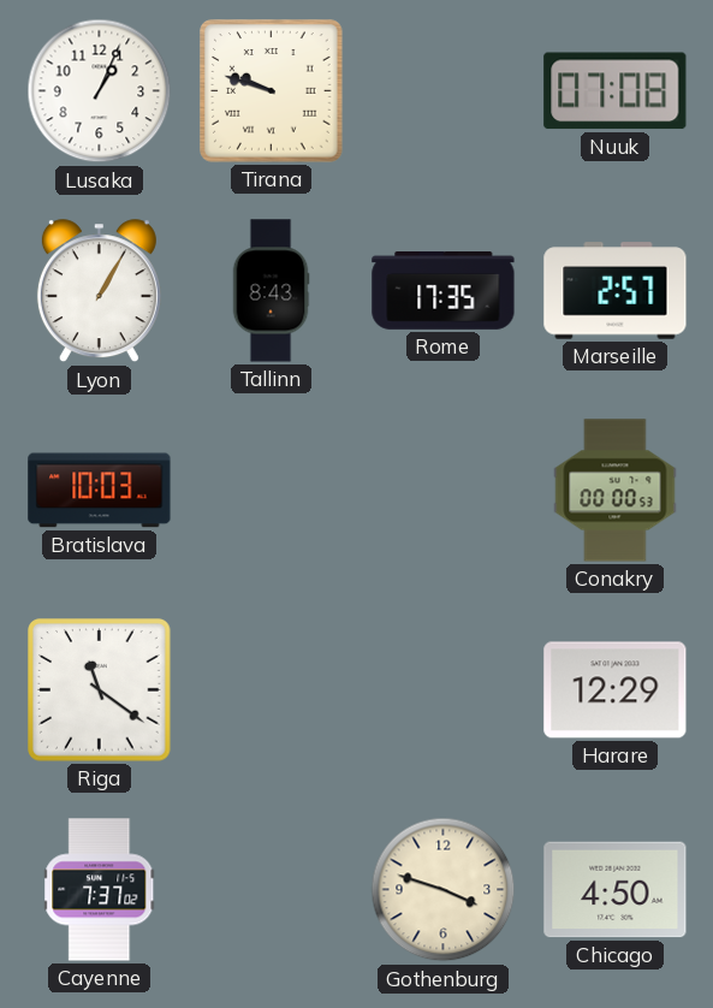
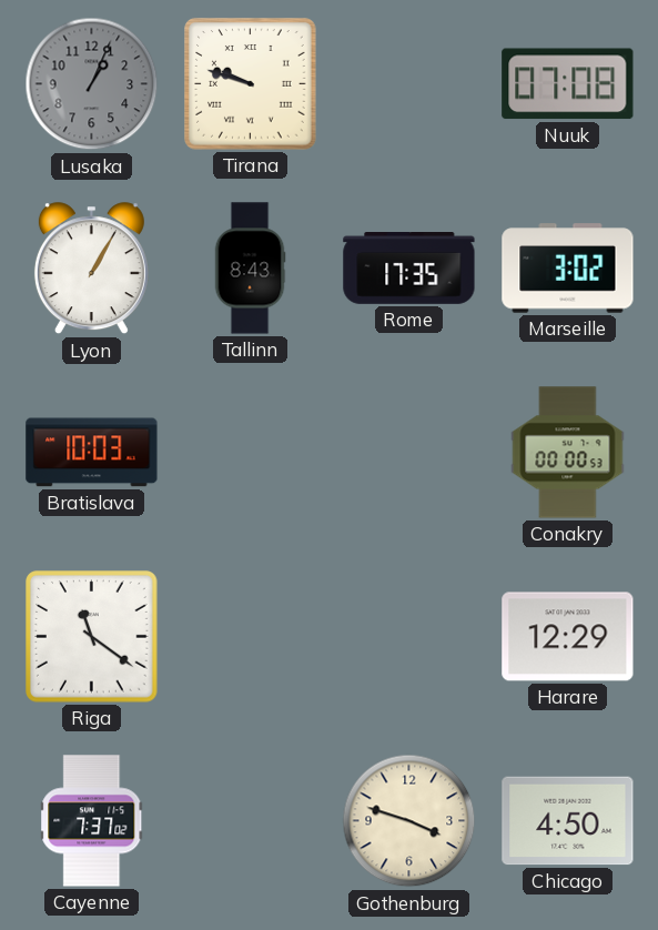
Lusaka dial: white -> grey (92, 84)
Marseille: 2:57 -> 3:02 (568, 269)
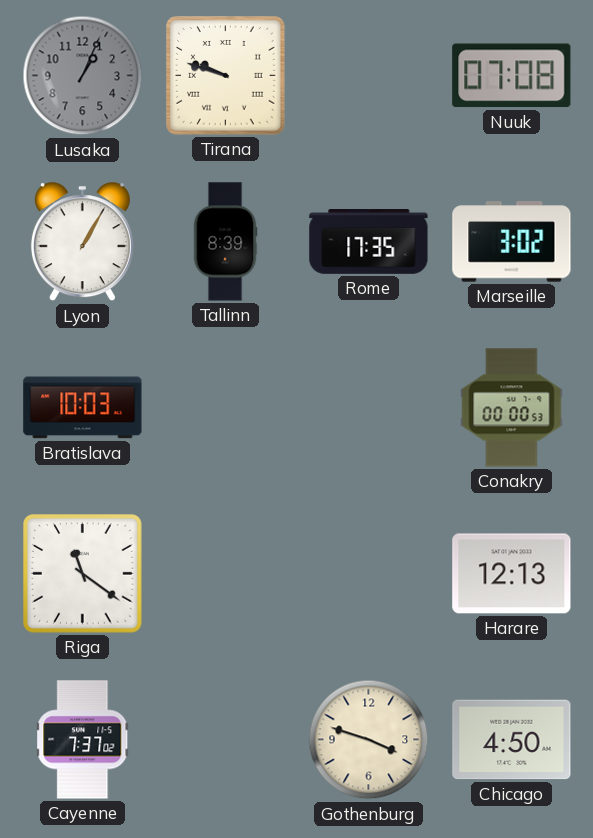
Tallinn: 8:43 -> 8:39 (225, 242)
Harare: 12:29 -> 12:13 (512, 574)
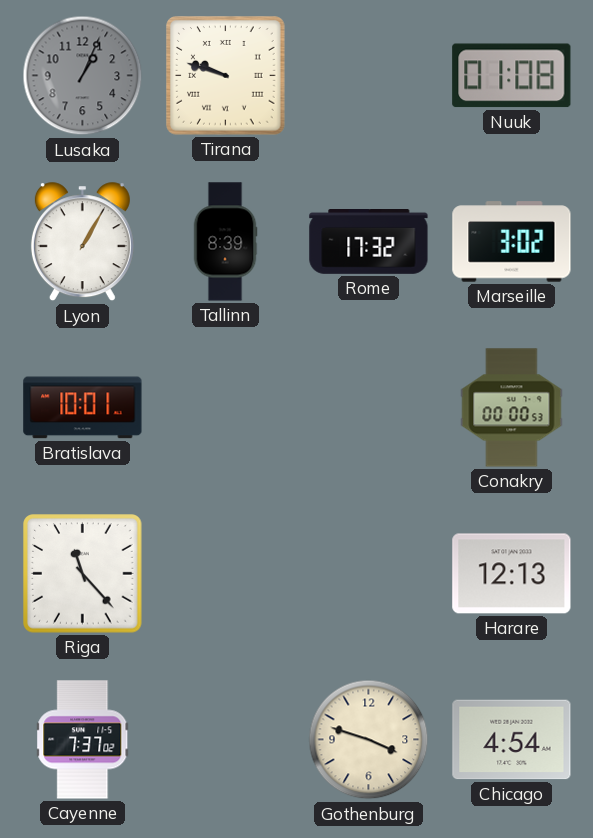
Nuuk: 07:08 -> 01:08 (512, 76)
Rome: 17:35 -> 17:32 (369, 242)
Bratislava: 10:03 -> 10:01 (83, 408)
Riga: 11:21 -> 11:23 (83, 574)
Chicago: 4:50 -> 4:54 (512, 740)
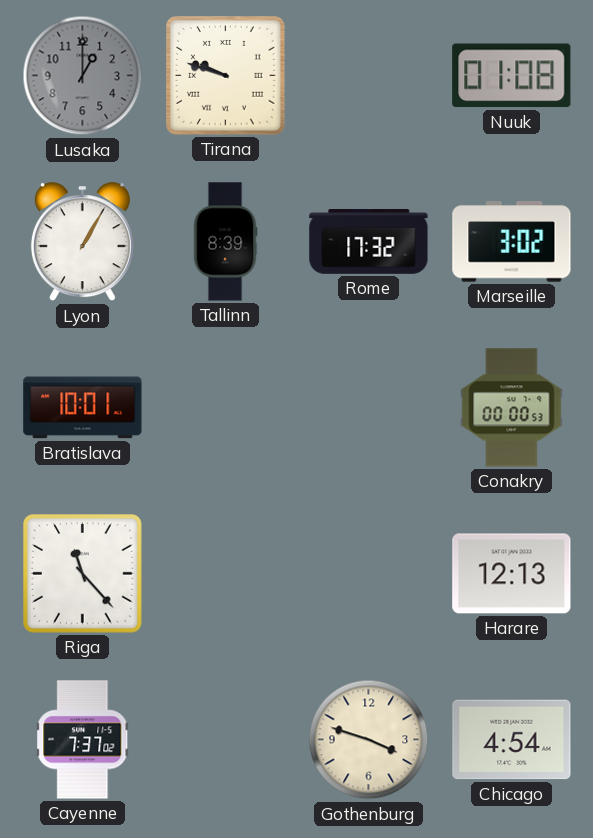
Lusaka: 1:04 -> 1:00 (83, 76)
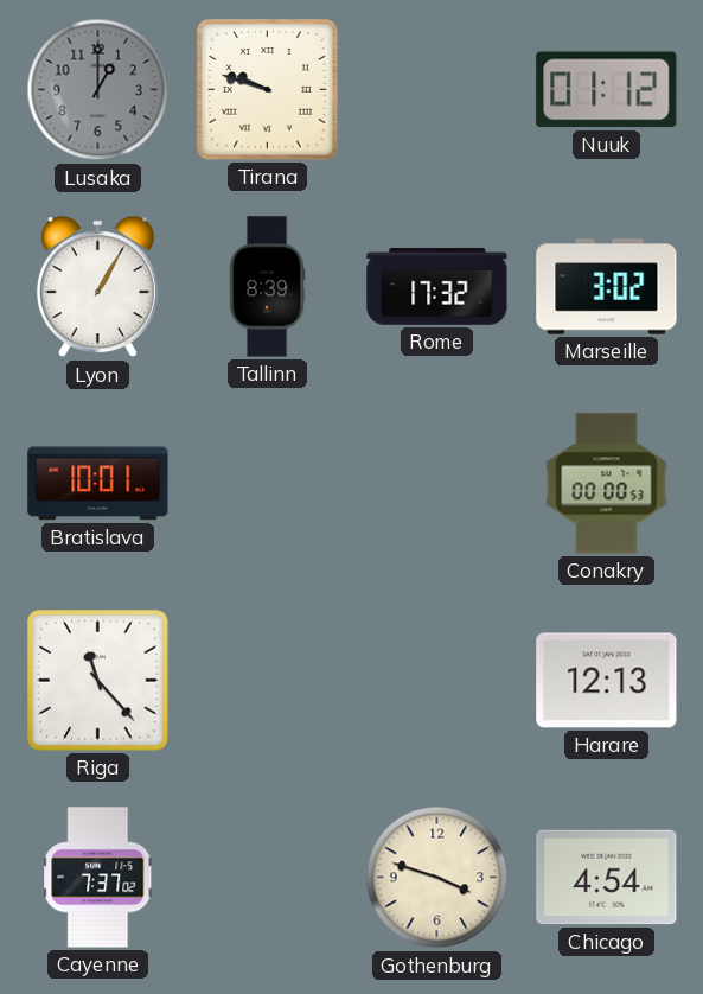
Nuuk: 01:08 -> 01:12 (607, 90)
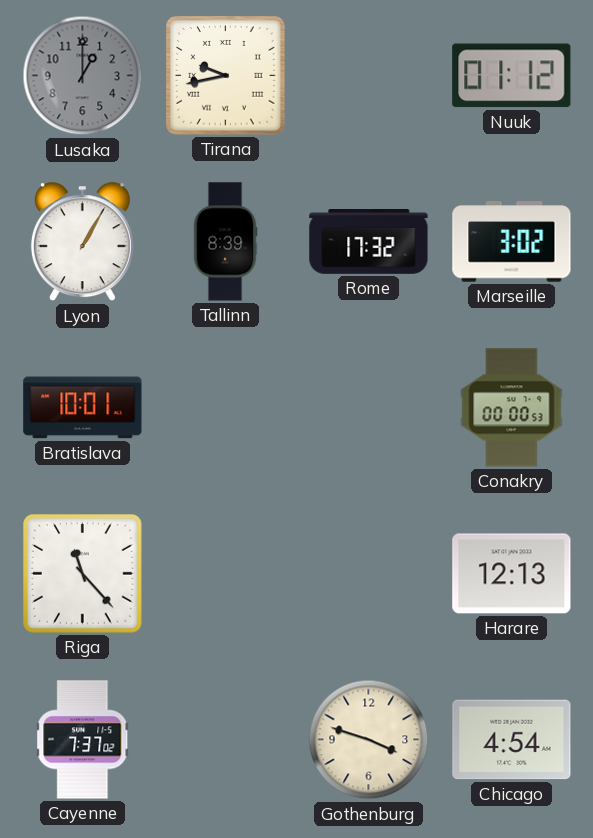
Tirana: 9:48 -> 9:43 (226, 76)
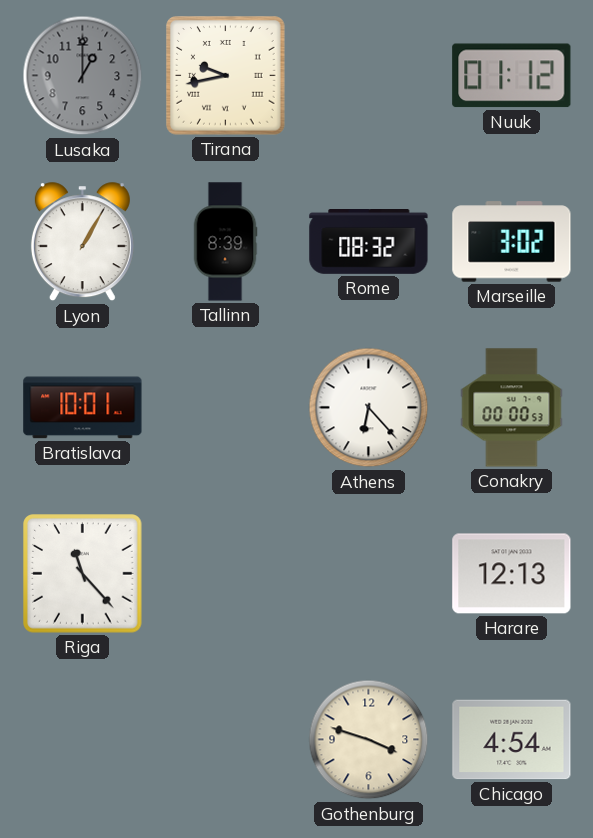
Rome: 17:32 -> 08:32 (369, 242)
Athens: none -> 6:23 (369, 408)
Cayenne: 7:37 -> none (83, 740)
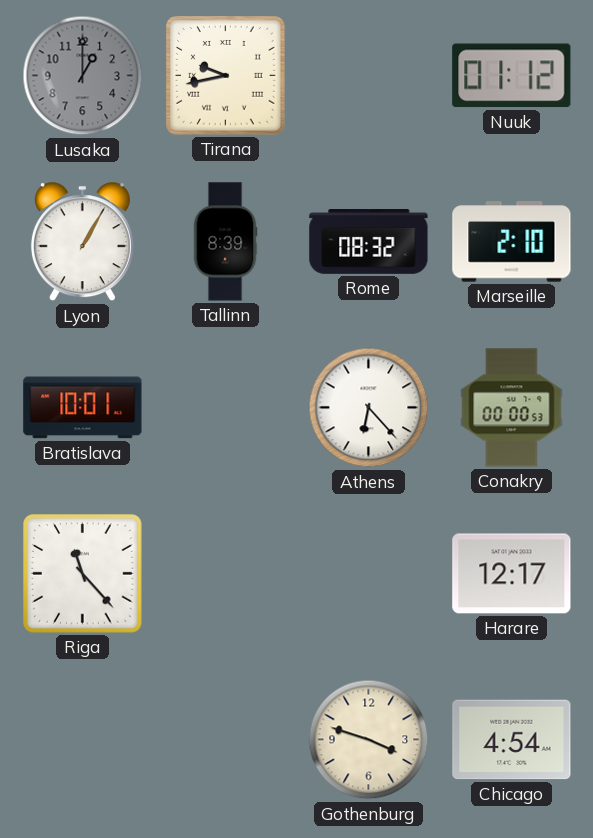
Marseille: 3:02 -> 2:10 (512, 242)
Harare: 12:13 -> 12:17 (512, 574)
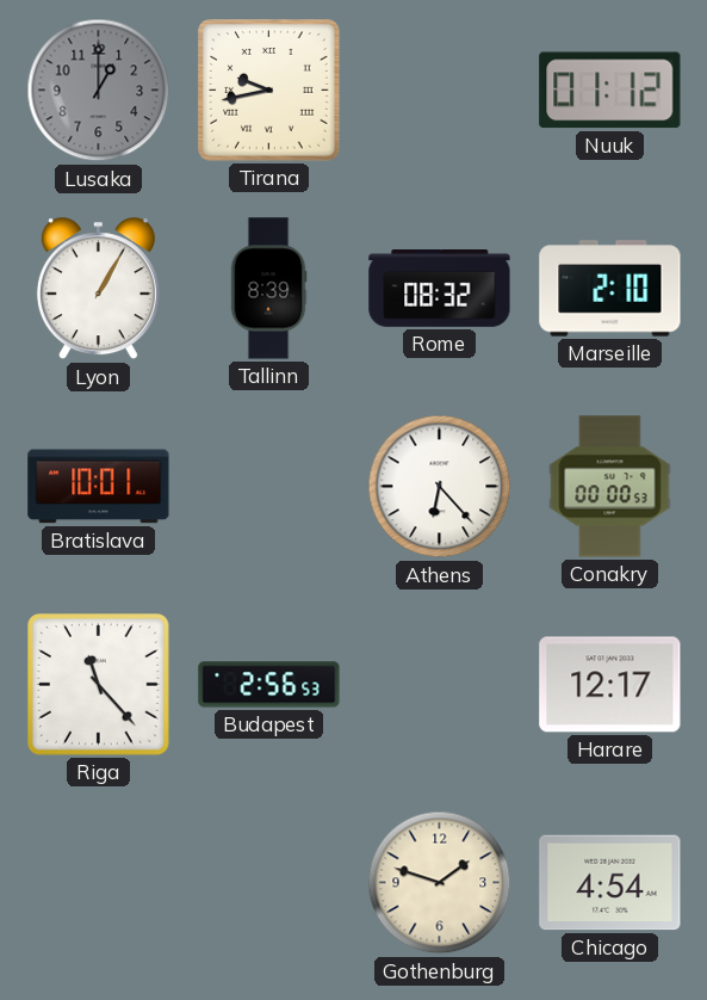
Budapest: none -> 2:56 (269, 685)
Gothenburg: 3:48 -> 1:48 (440, 883)
